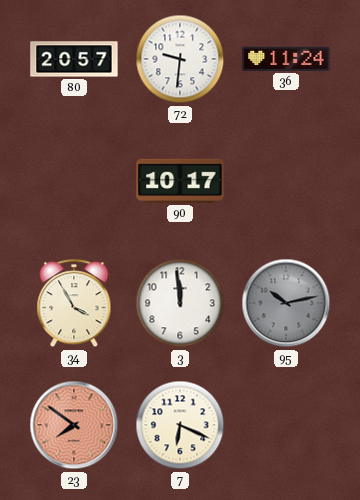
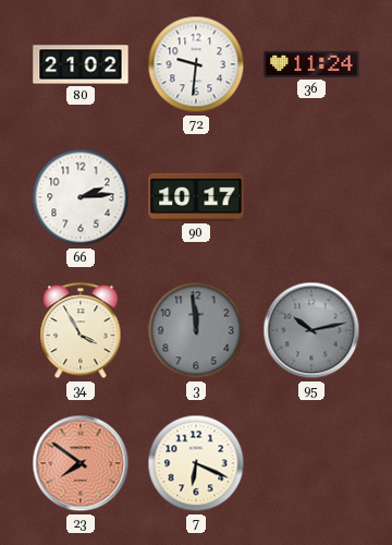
80: 20:57 -> 21:02 (81, 64)
66: none -> 2:14 (81, 197)
3 dial: white -> grey (196, 330)
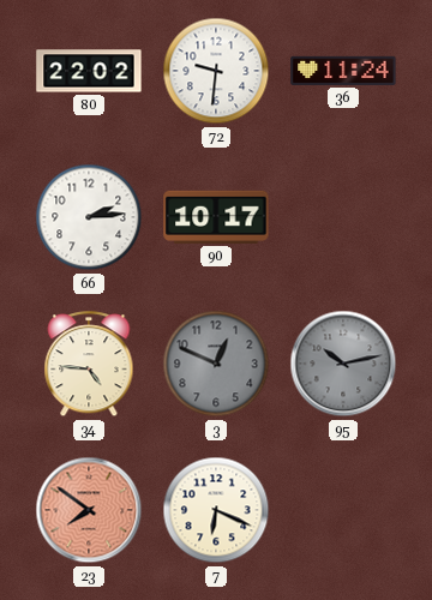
80: 21:02 -> 22:02 (89, 71)
34: 3:55 -> 4:46 (89, 365)
3: 11:59 -> 12:49 (216, 364)
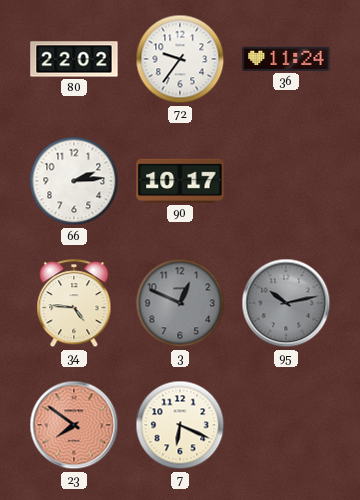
72: 9:31 -> 9:36 (180, 59)
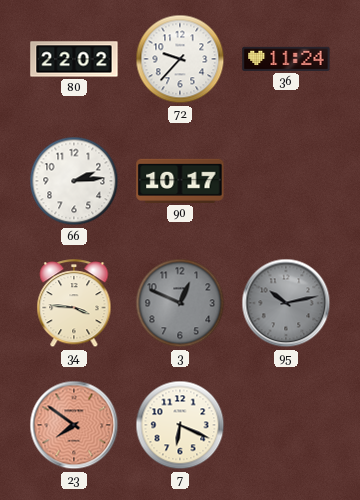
72: 9:36 -> 9:37 (180, 59)
34: 4:46 -> 3:46 (74, 304)
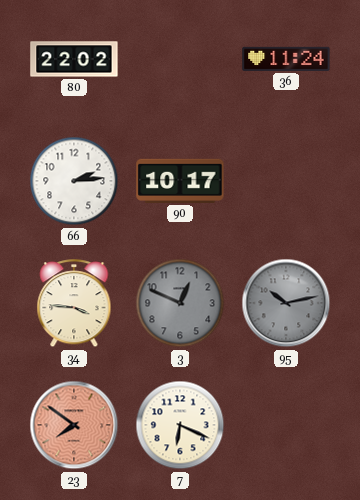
72: 9:37 -> none (180, 59)
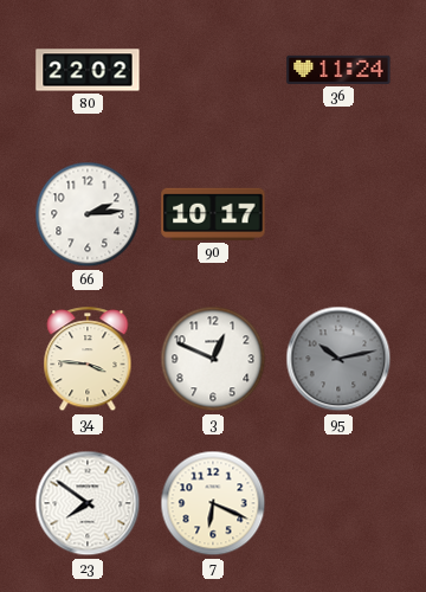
3 dial: grey -> white (213, 359)
23 dial: salmon -> white (88, 503)
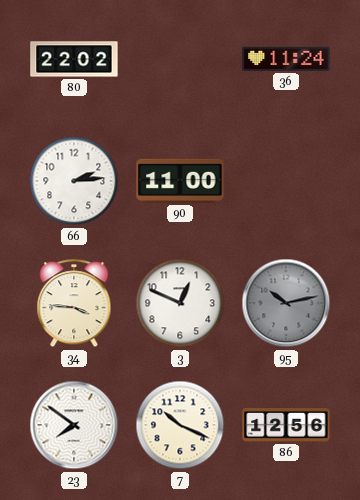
90: 10:17 -> 11:00 (180, 181)
7: 6:19 -> 10:19 (180, 425)
86: none -> 12:56 (286, 426)
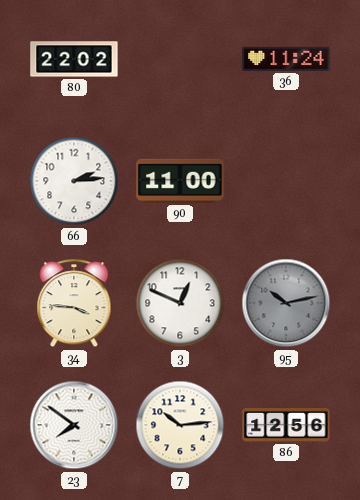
7: 10:19 -> 10:14 (180, 425)
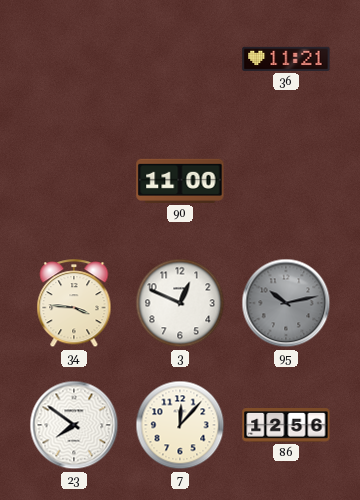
80: 22:02 -> none (74, 59)
36: 11:24 -> 11:21 (286, 59)
66: 2:14 -> none (74, 181)
7: 10:14 -> 12:07 (180, 425)
